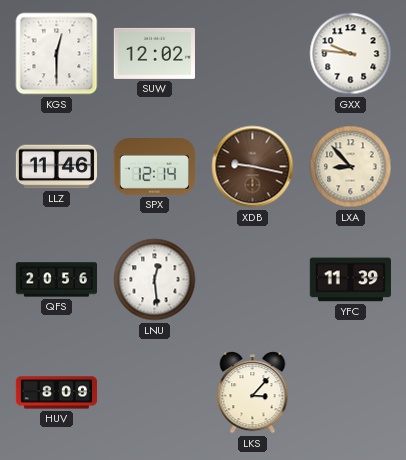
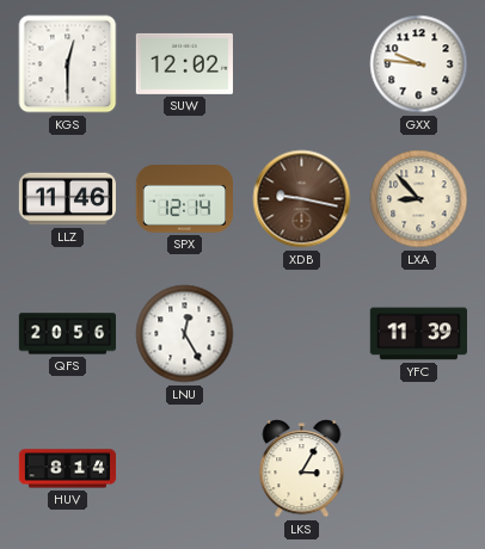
LNU: 12:29 -> 12:25 (185, 334)
HUV: 8:09 -> 8:14 (68, 469)
LKS: 3:07 -> 3:05 (302, 469)
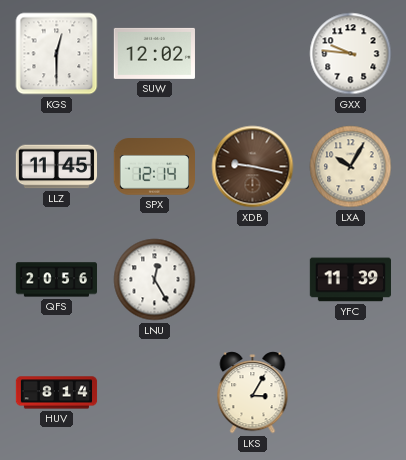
LLZ: 11:46 -> 11:45 (56, 167)
LXA: 8:53 -> 10:05 (351, 167)
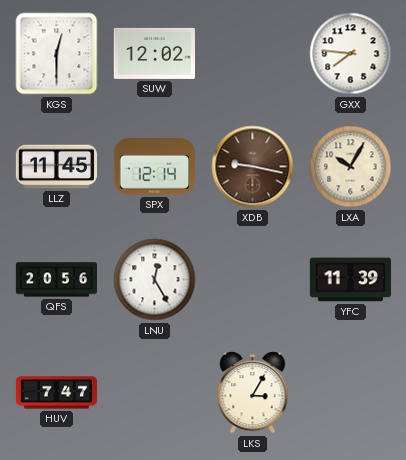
GXX: 9:46 -> 7:46 (351, 54)
HUV: 8:14 -> 7:47 (57, 393)
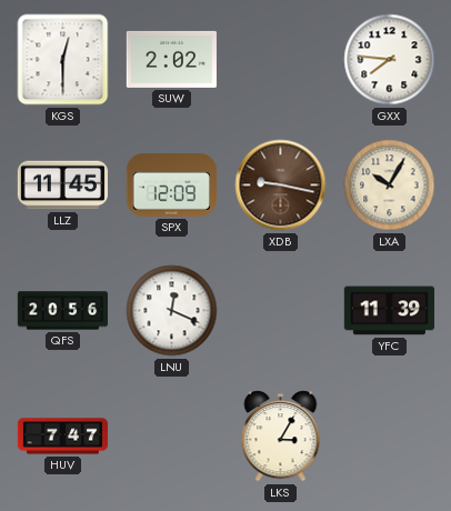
SUW: 12:02 -> 2:02 (171, 59)
SPX: 12:14 -> 12:09 (171, 186)
LNU: 12:25 -> 12:19 (172, 311)
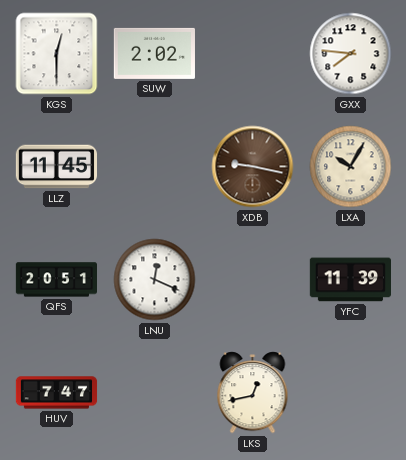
SPX: 12:09 -> none (171, 186)
QFS: 20:56 -> 20:51 (56, 280)
LKS: 3:05 -> 12:43 (253, 393)
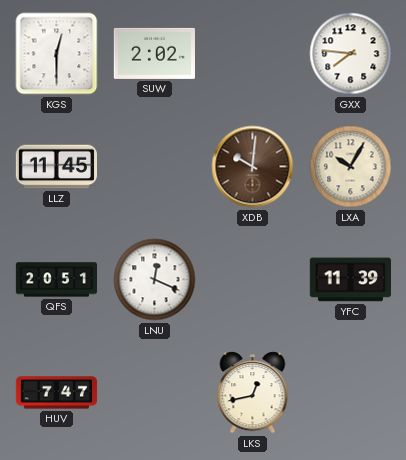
XDB: 9:17 -> 10:01 (253, 167)
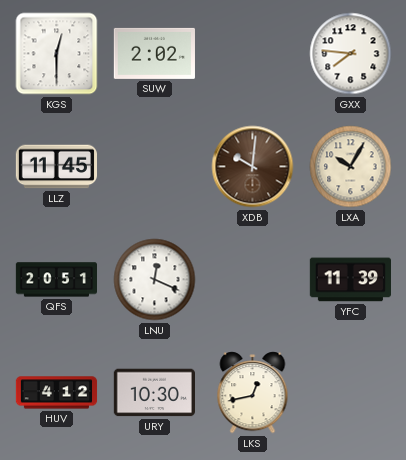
HUV: 7:47 -> 4:12 (57, 393)
URY: none -> 10:30 (154, 393)
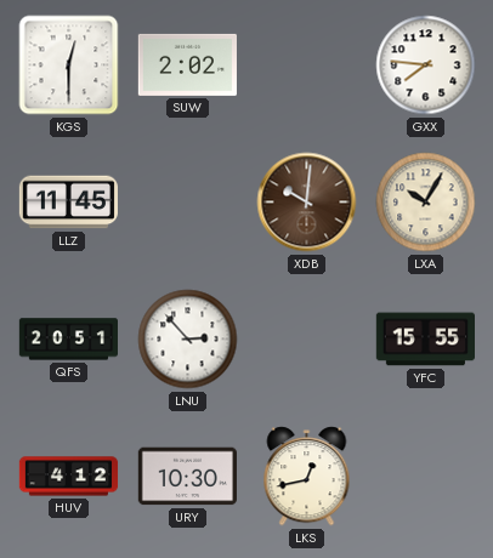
LNU: 12:19 -> 2:53 (188, 340)
YFC: 11:39 -> 15:55 (425, 340)
